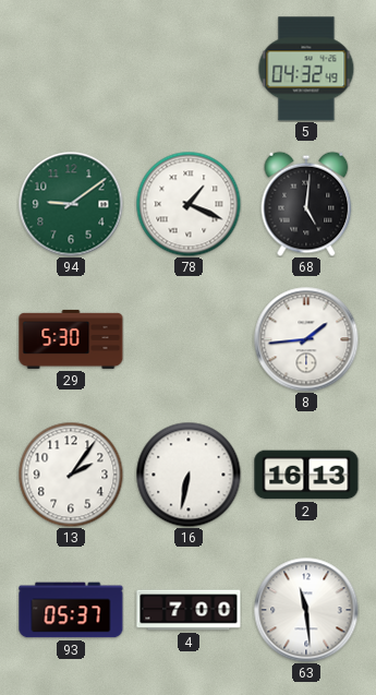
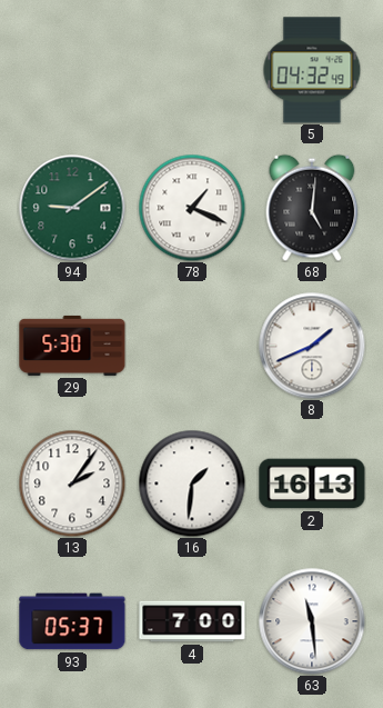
8: 1:44 -> 1:41 (312, 346)
16: 6:32 -> 1:31 (192, 483)
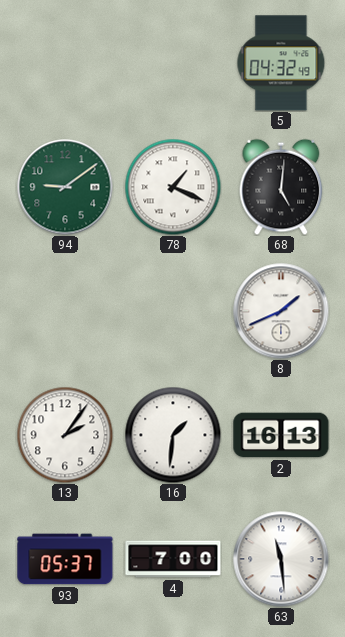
29: 5:30 -> none (72, 346)
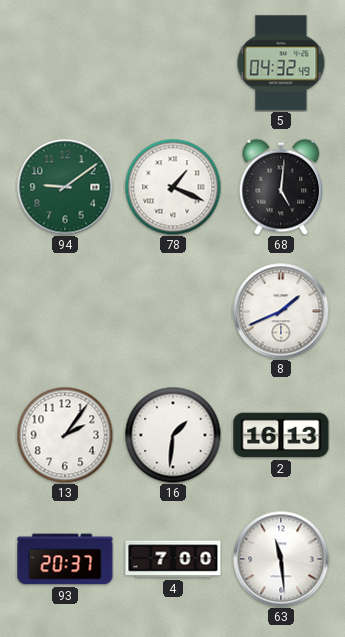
93: 05:37 -> 20:37 (65, 559)
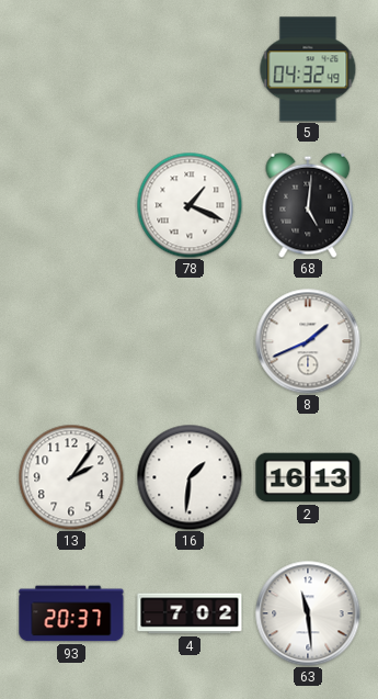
94: 9:09 -> none (65, 187)
4: 7:00 -> 7:02 (190, 613)
